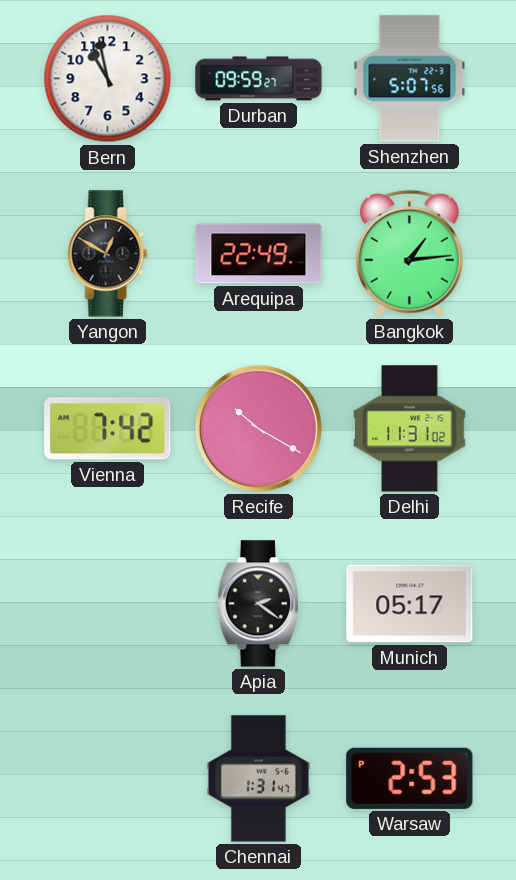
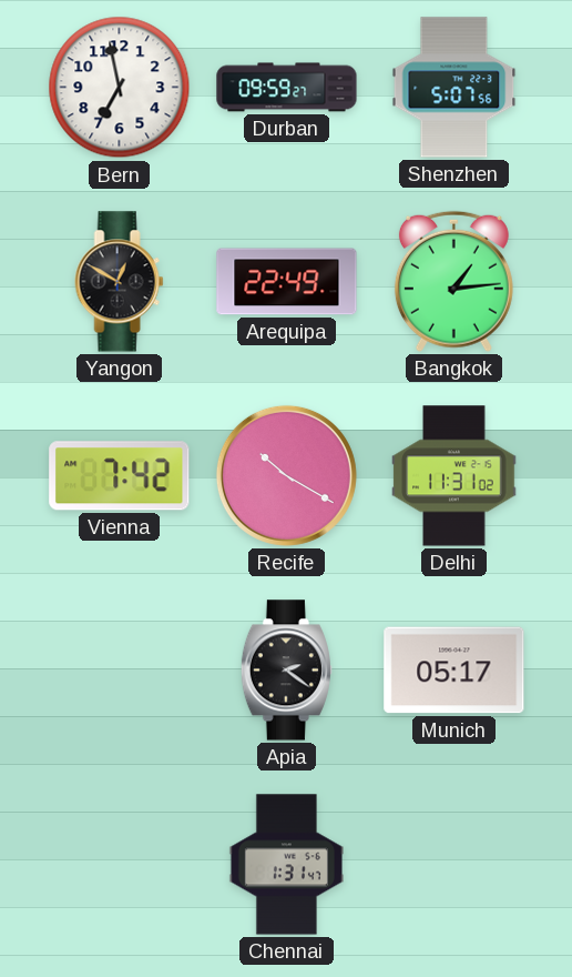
Bern: 10:58 -> 6:58 (120, 88)
Warsaw: 2:53 -> none (410, 778)
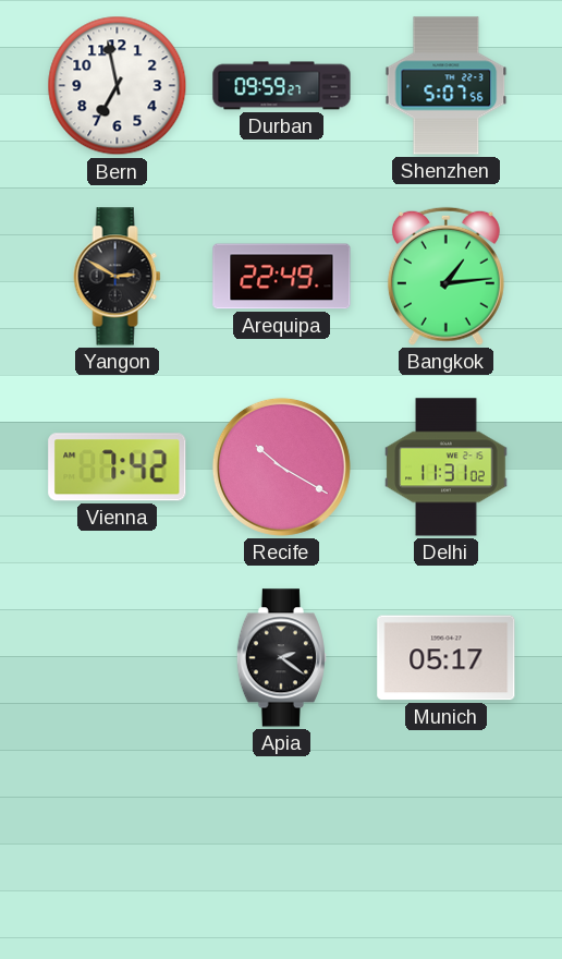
Yangon: 12:50 -> 2:50 (118, 277)
Chennai: 1:31 -> none (286, 865)
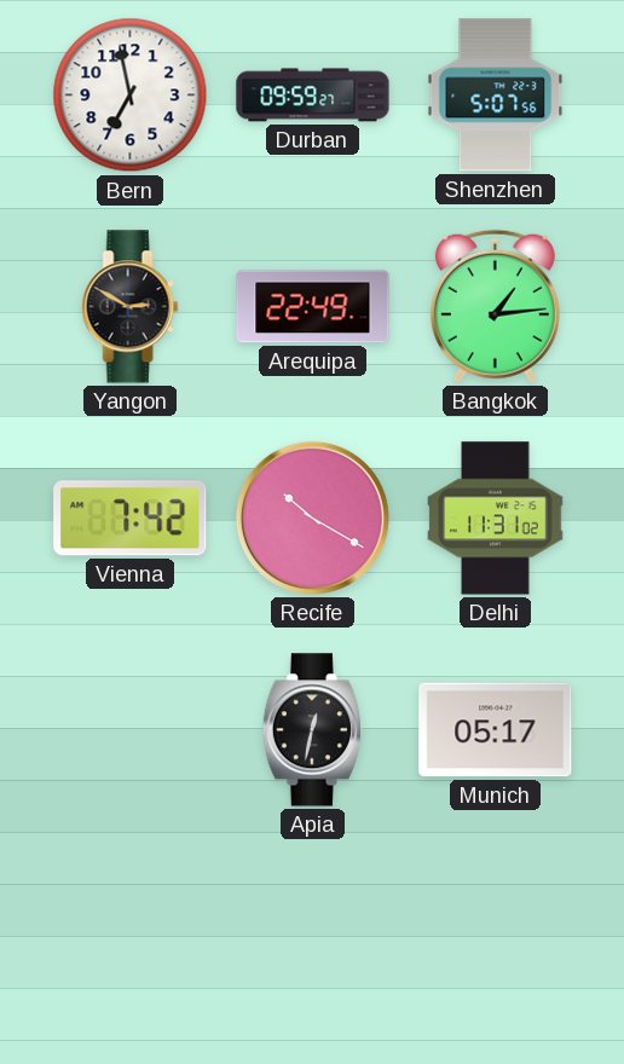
Apia: 2:21 -> 12:32 (312, 730)
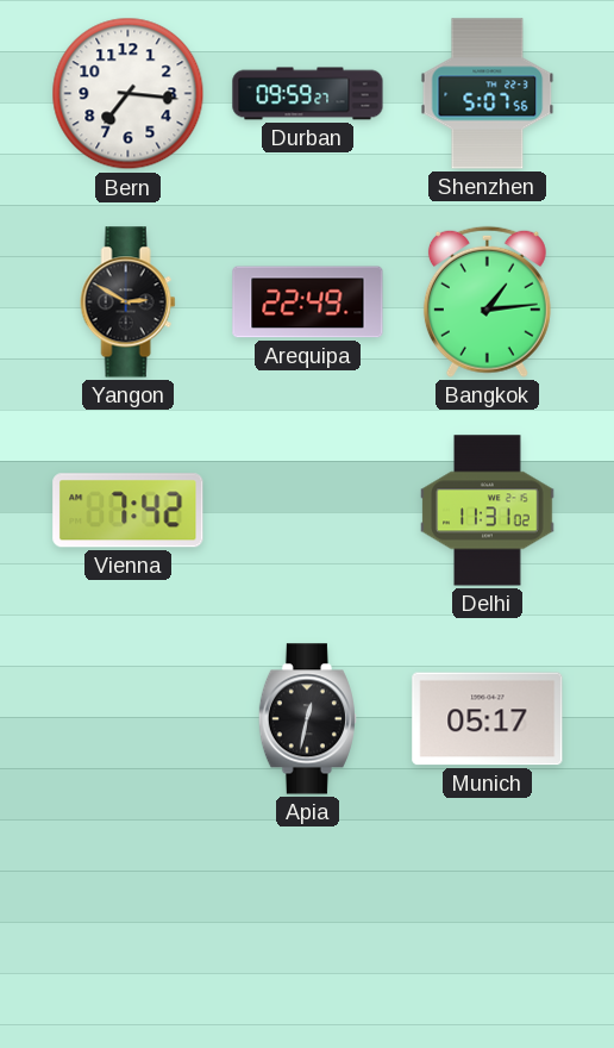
Bern: 6:58 -> 7:16 (129, 94)
Recife: 10:20 -> none (312, 517)
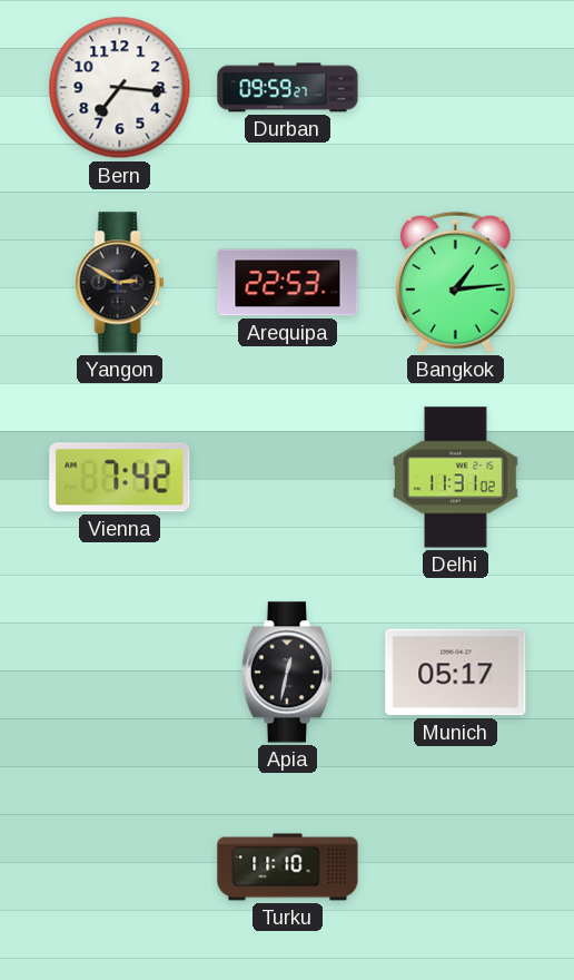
Shenzhen: 5:07 -> none (488, 94)
Arequipa: 22:49 -> 22:53 (288, 283)
Turku: none -> 11:10 (288, 868)
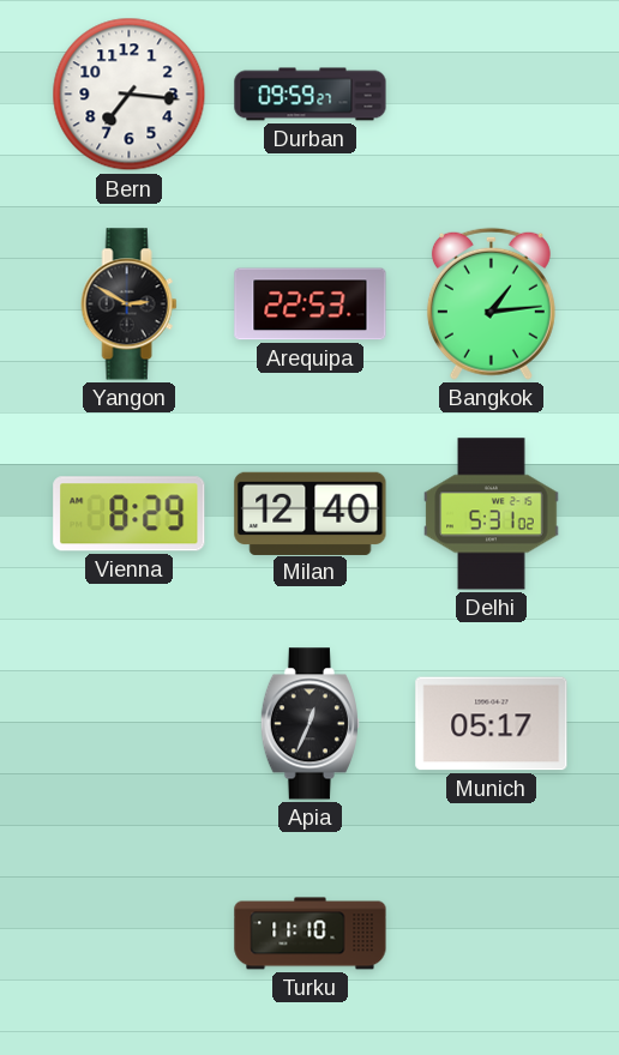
Vienna: 7:42 -> 8:29 (130, 514)
Milan: none -> 12:40 (311, 513)
Delhi: 11:31 -> 5:31 (492, 514)
Apia: 12:32 -> 12:34 (309, 724)
